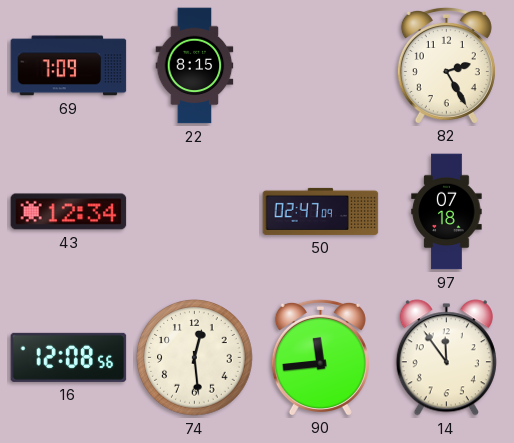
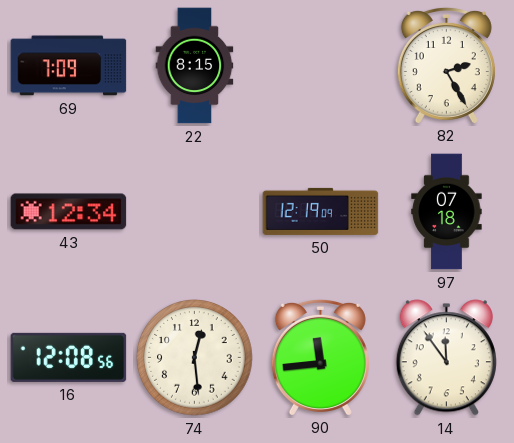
50: 02:47 -> 12:19 (321, 211)
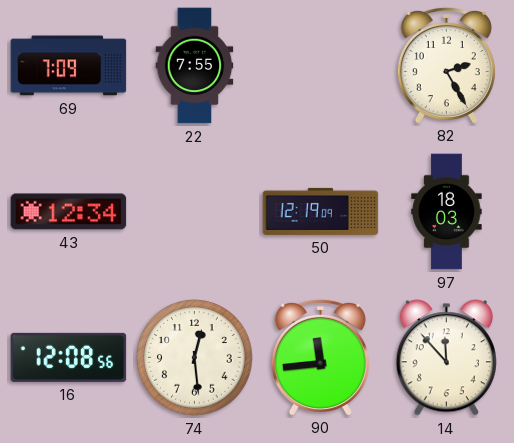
22: 8:15 -> 7:55 (195, 66)
97: 07:18 -> 18:03 (447, 212)
14: 11:54 -> 11:53 (446, 358)
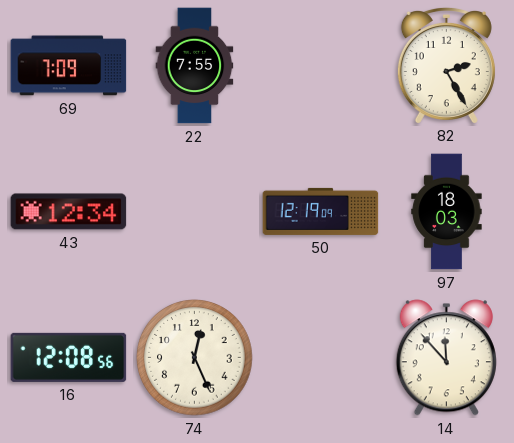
74: 12:29 -> 12:26 (195, 358)
90: 11:44 -> none (320, 357)
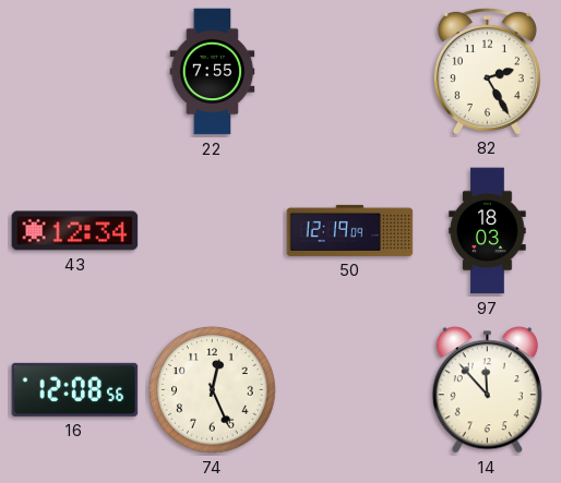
69: 7:09 -> none (69, 66)
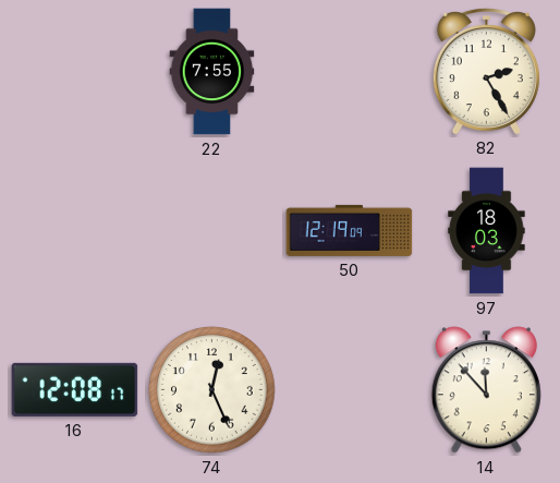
43: 12:34 -> none (75, 231)
16: 12:08:56 -> 12:08:17 (75, 389)
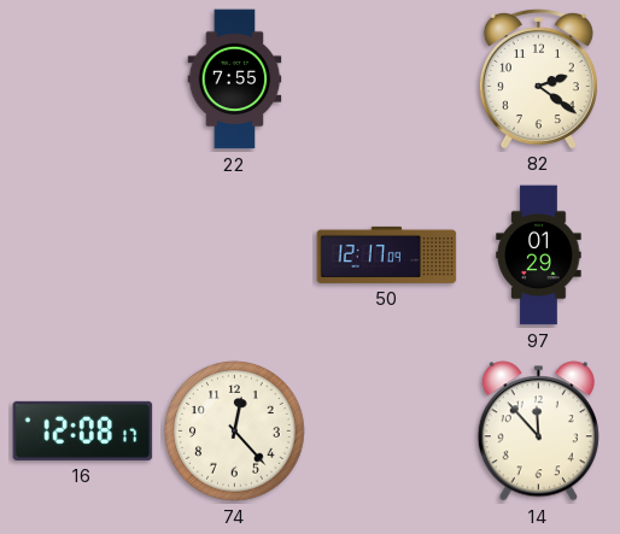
82: 2:25 -> 2:21 (538, 78)
50: 12:19 -> 12:17 (387, 254)
97: 18:03 -> 01:29 (539, 256)
74: 12:26 -> 12:23 (235, 432)
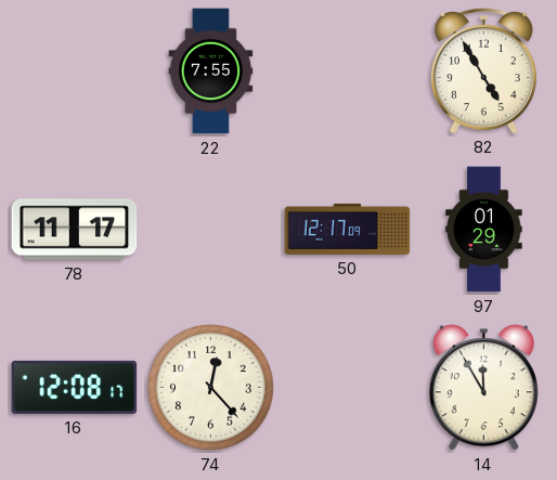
82: 2:21 -> 4:55 (483, 70)
78: none -> 11:17 (75, 230)
14: 11:53 -> 11:55 (483, 388)
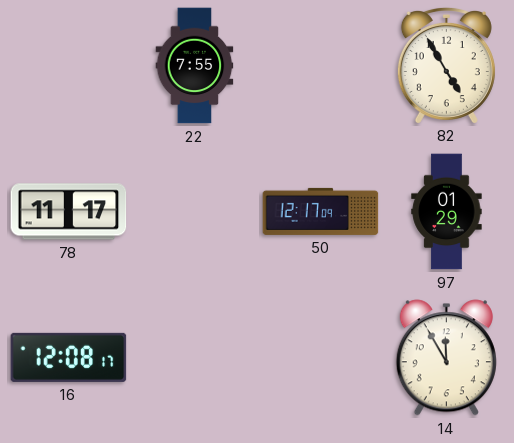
74: 12:23 -> none (211, 388)
